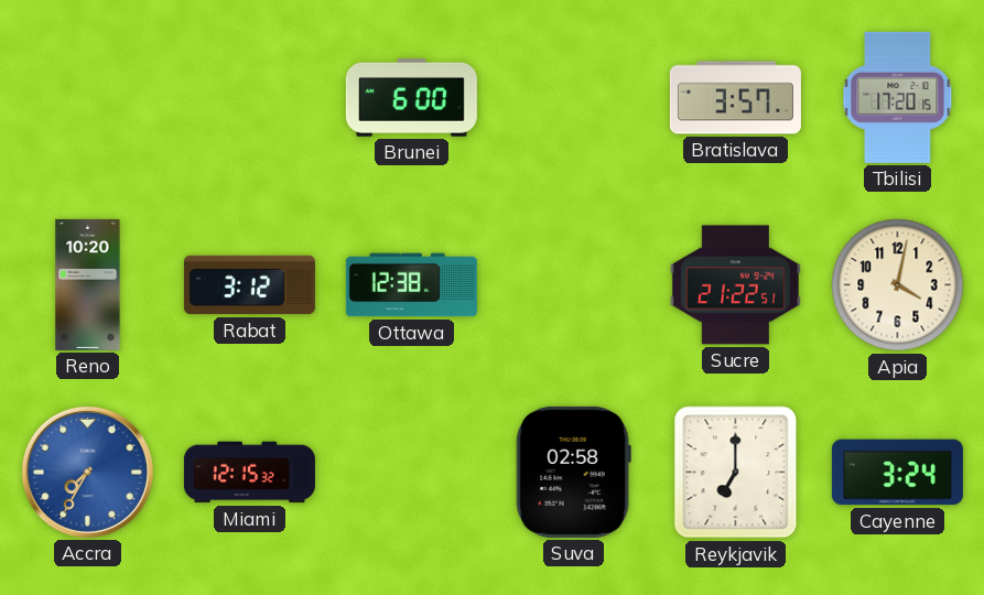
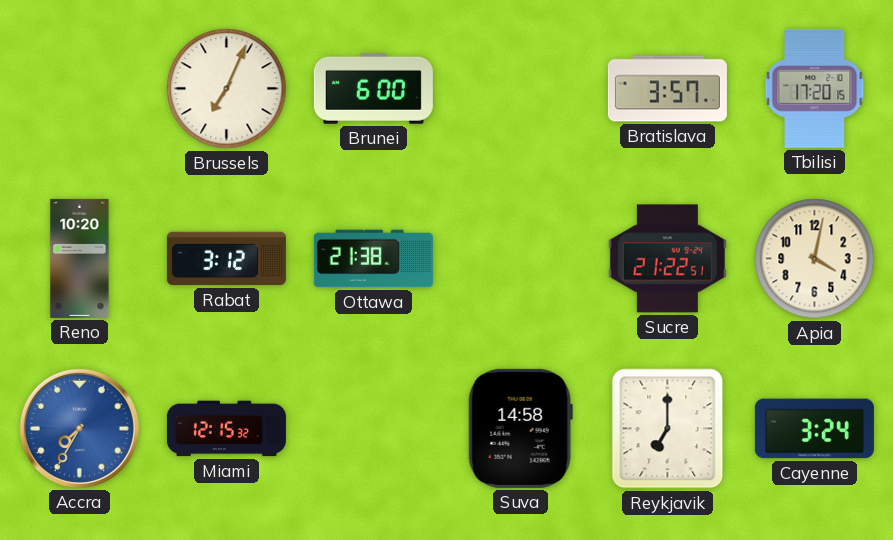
Brussels: none -> 7:04 (227, 89)
Ottawa: 12:38 -> 21:38 (373, 259)
Suva: 02:58 -> 14:58 (520, 428)
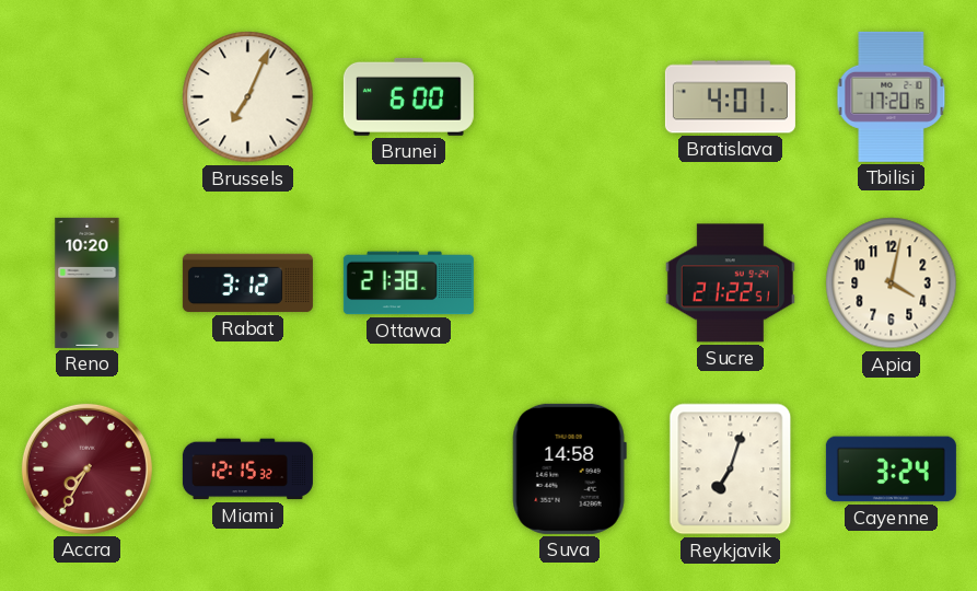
Bratislava: 3:57 -> 4:01 (730, 97)
Accra dial: blue -> burgundy (86, 468)
Reykjavik: 7:00 -> 7:03 (731, 470)
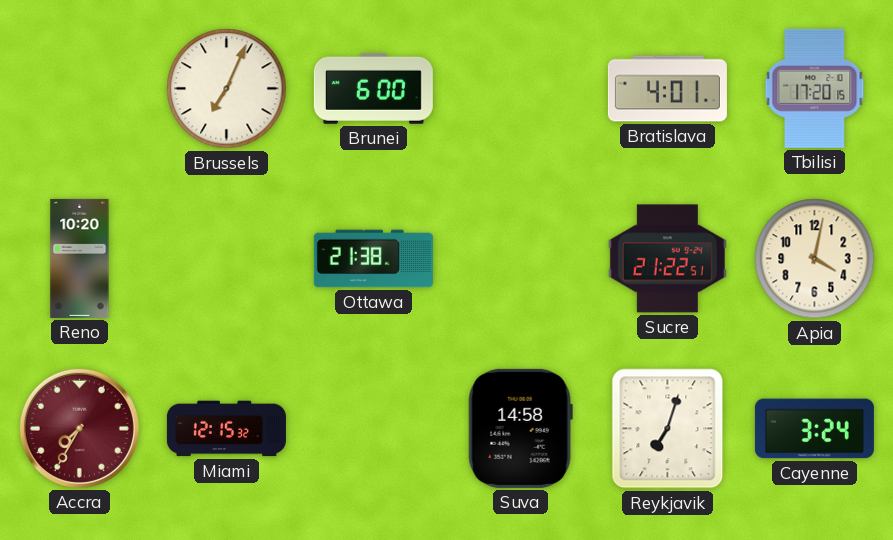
Rabat: 3:12 -> none (247, 283)
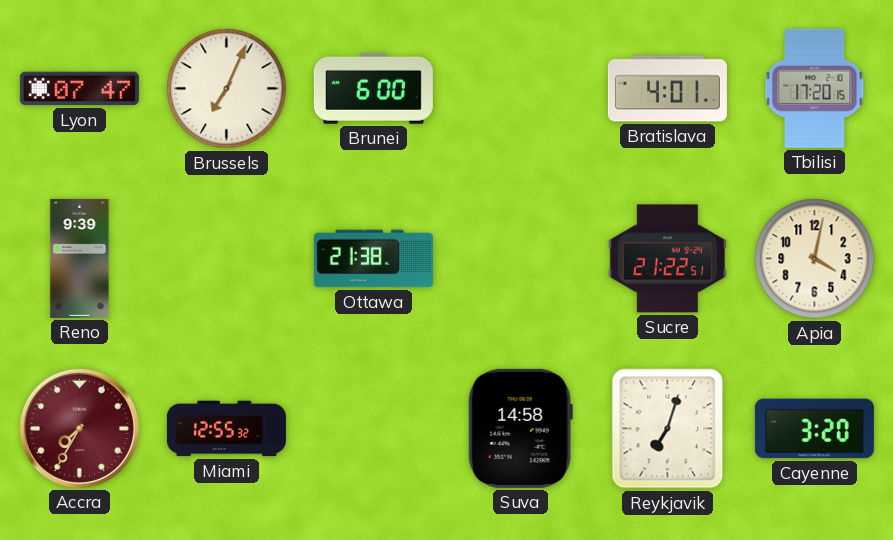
Lyon: none -> 07:47 (79, 89)
Reno: 10:20 -> 9:39 (80, 258)
Miami: 12:15 -> 12:55 (226, 429)
Cayenne: 3:24 -> 3:20 (814, 429)
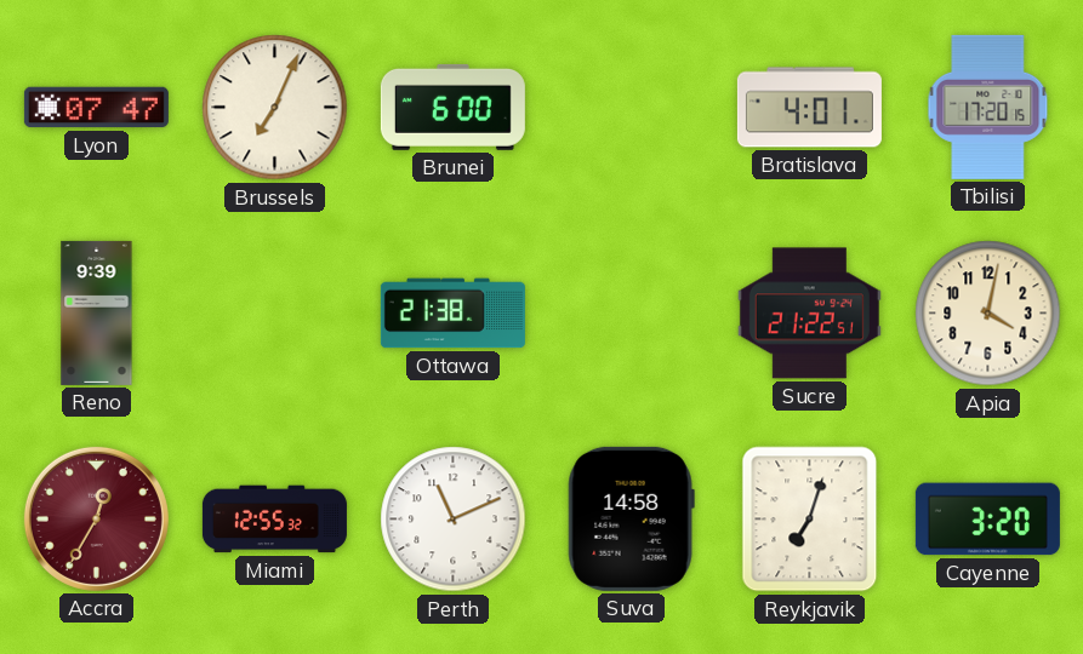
Accra: 7:35 -> 12:35 (96, 518)
Perth: none -> 11:11 (454, 520)
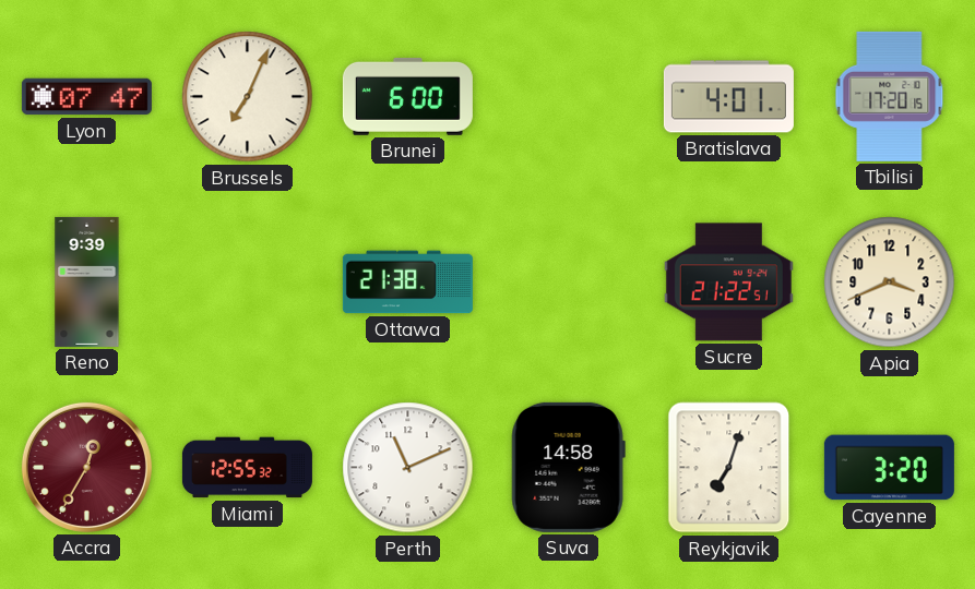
Apia: 4:02 -> 3:41 (890, 283)
